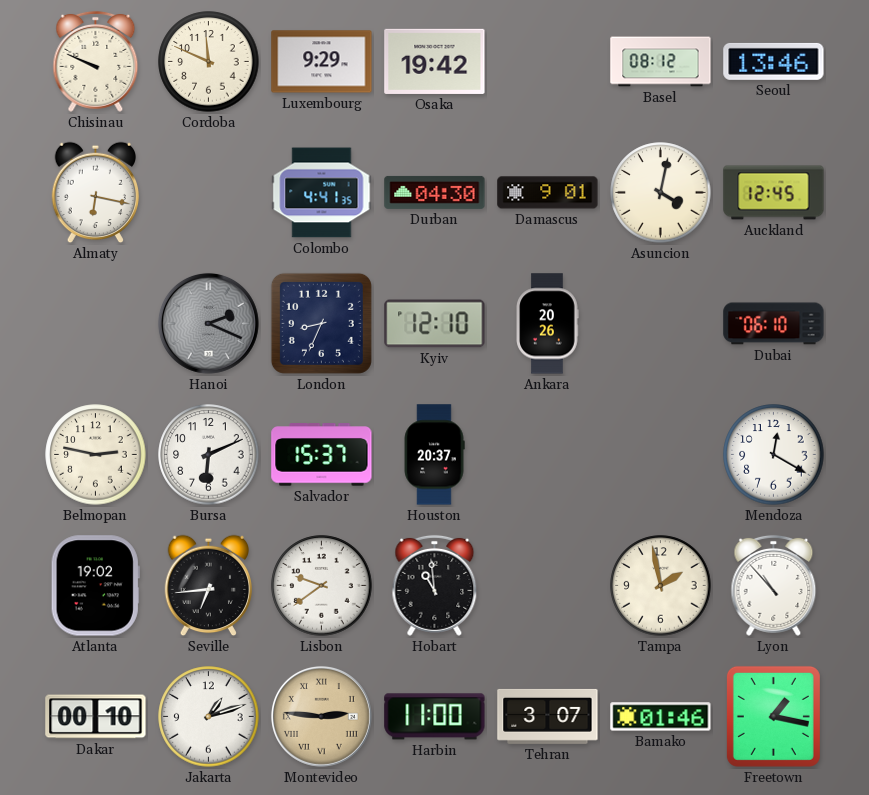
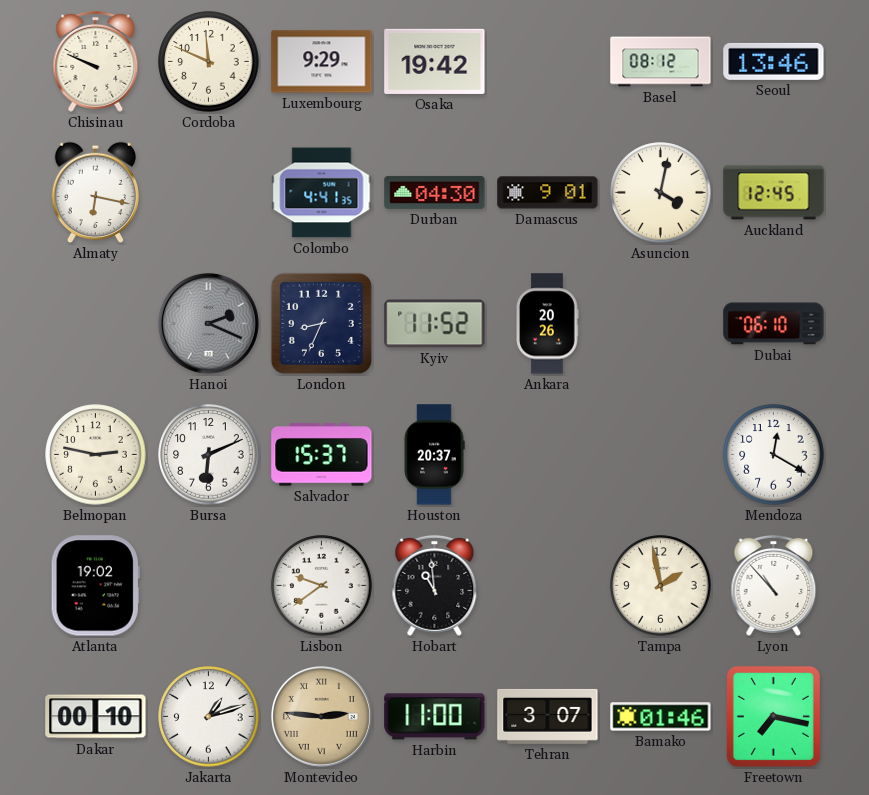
Kyiv: 12:10 -> 11:52 (435, 324)
Seville: 6:44 -> none (208, 586)
Freetown: 1:17 -> 7:17 (773, 716)
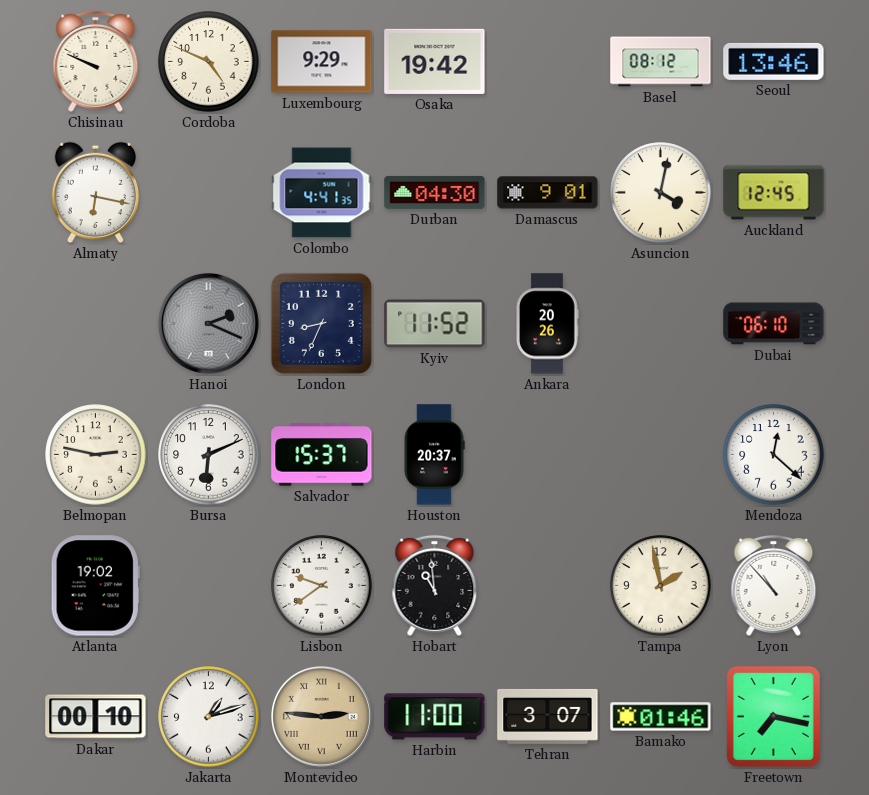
Cordoba: 11:49 -> 4:49 (209, 62)
Mendoza: 12:20 -> 12:22 (774, 455)
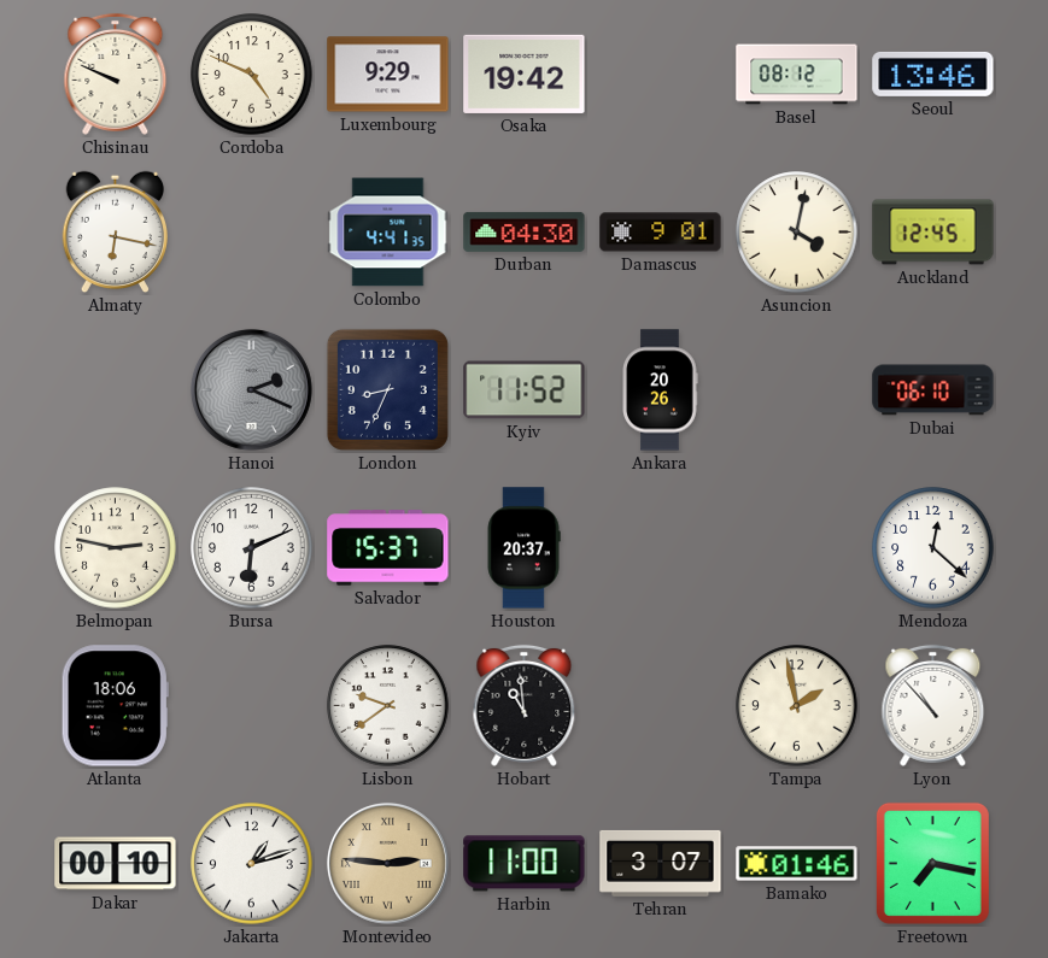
Atlanta: 19:02 -> 18:06 (115, 706)
